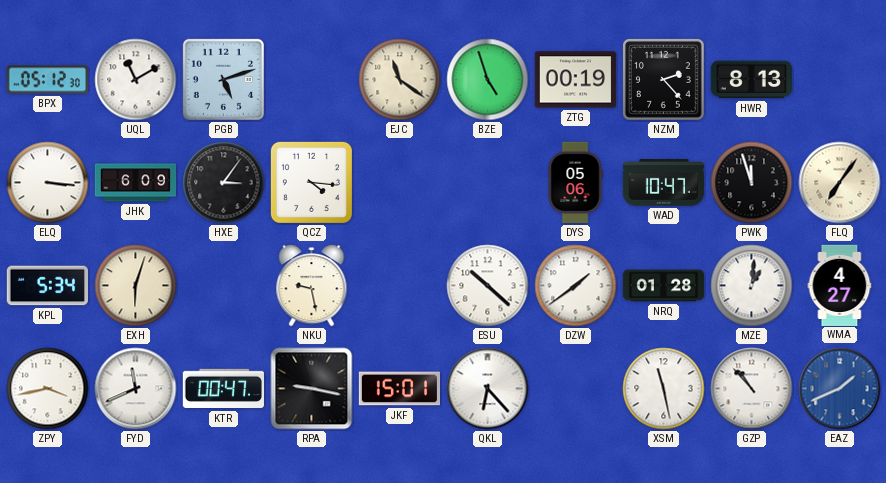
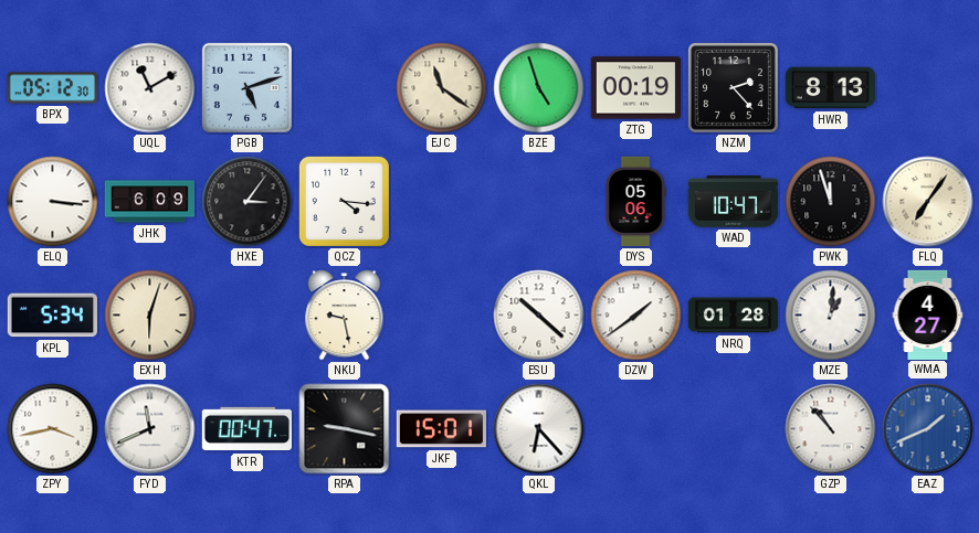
XSM: 11:28 -> none (664, 389)
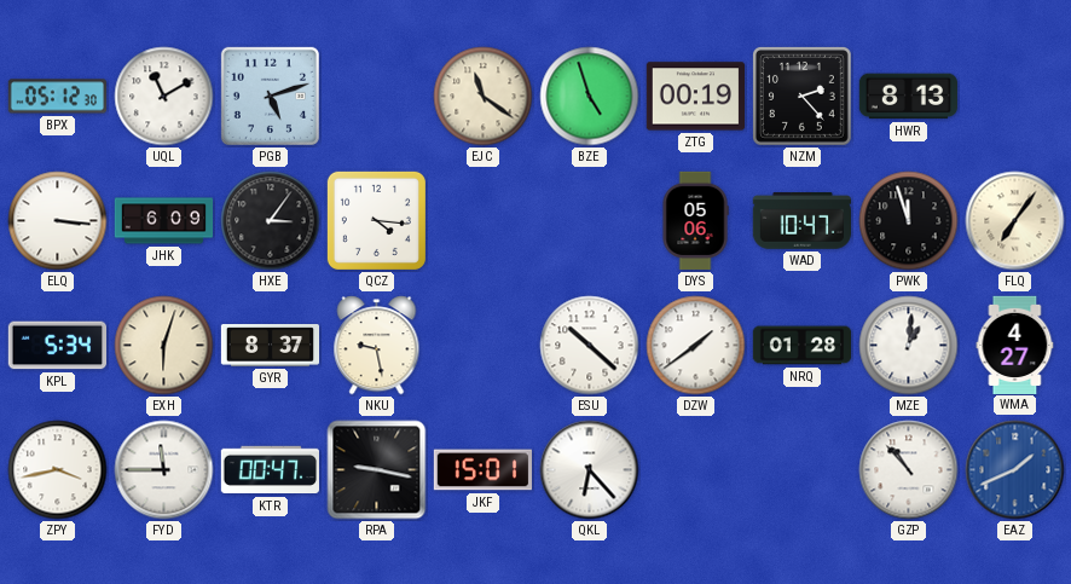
GYR: none -> 8:37 (271, 346)
FYD: 11:41 -> 11:45 (164, 470)
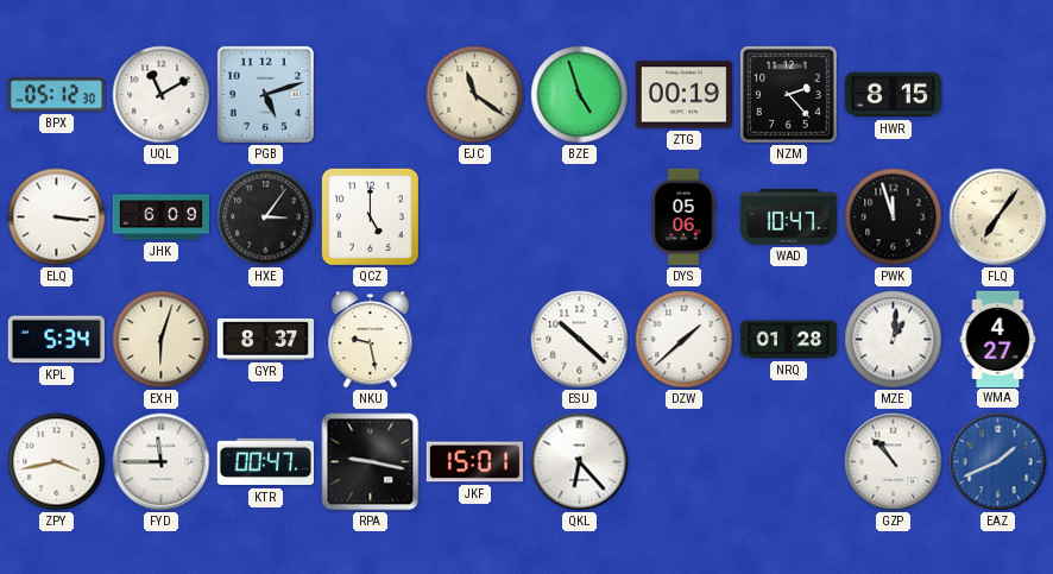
HWR: 8:13 -> 8:15 (893, 95)
QCZ: 4:16 -> 5:00 (370, 216)
DZW: 1:39 -> 1:38 (685, 340)
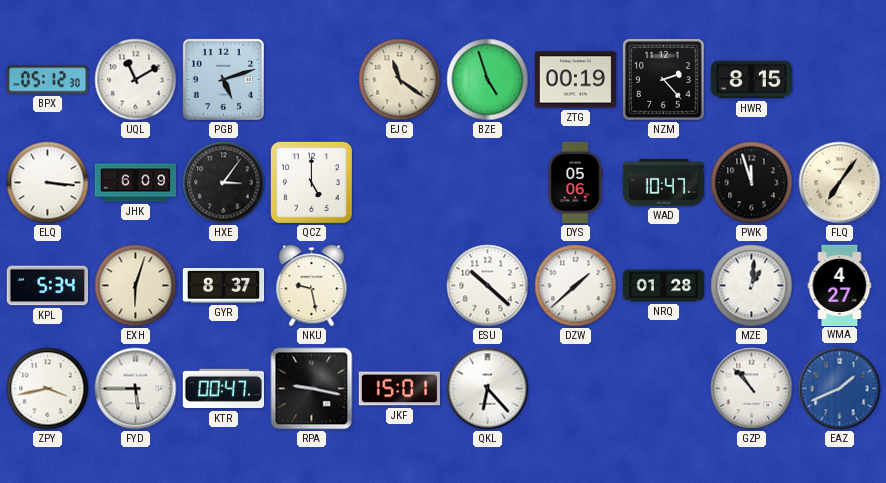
FYD: 11:45 -> 5:45 (136, 389)
